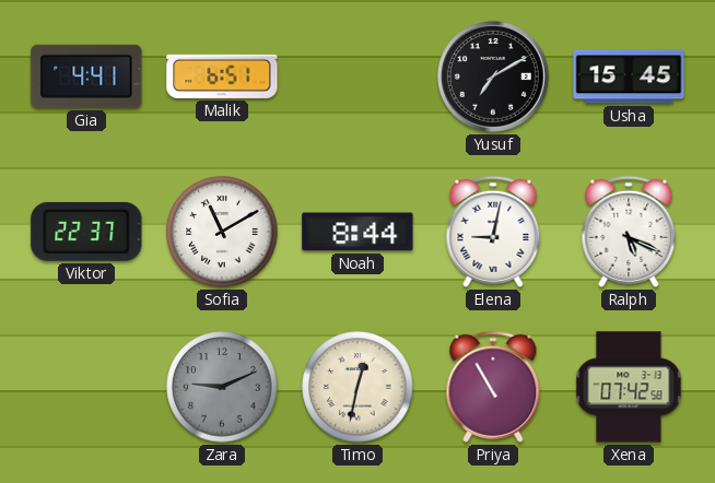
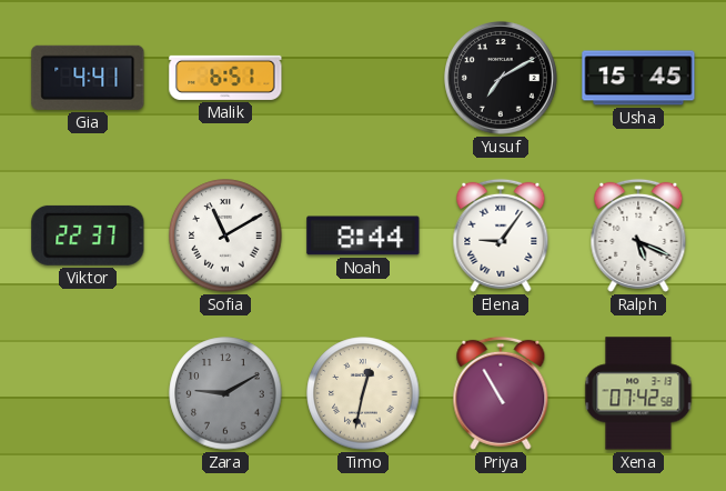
Elena: 9:02 -> 9:06 (501, 236)
Zara: 9:11 -> 9:10 (225, 393)
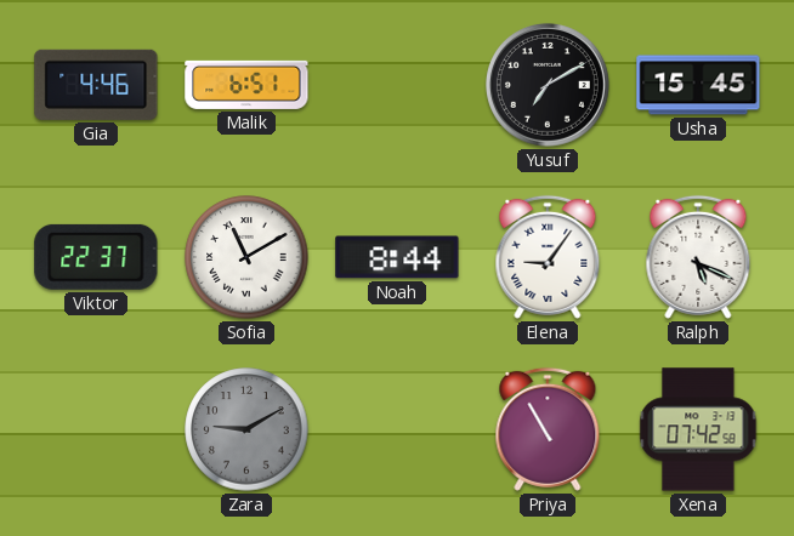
Gia: 4:41 -> 4:46 (96, 85)
Timo: 12:32 -> none (363, 393)
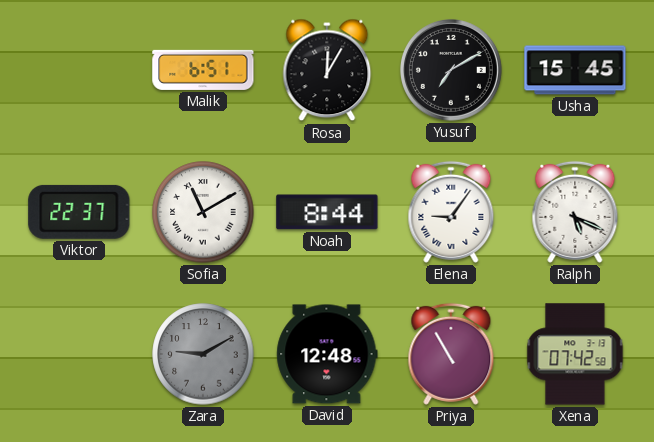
Gia: 4:46 -> none (96, 85)
Rosa: none -> 12:05 (327, 70)
David: none -> 12:48 (327, 354)
